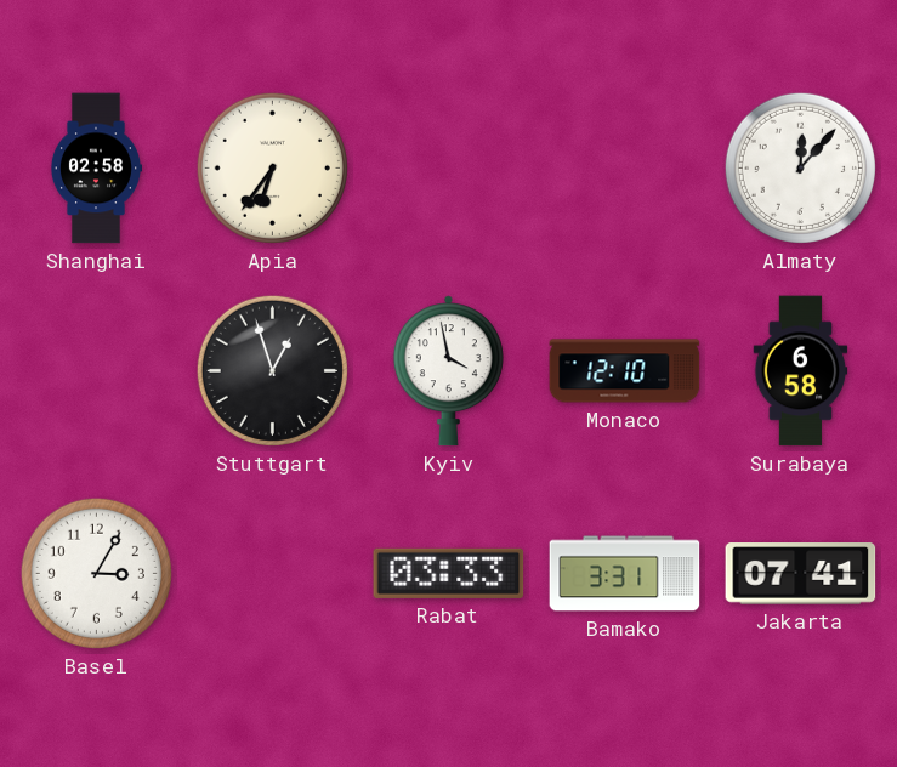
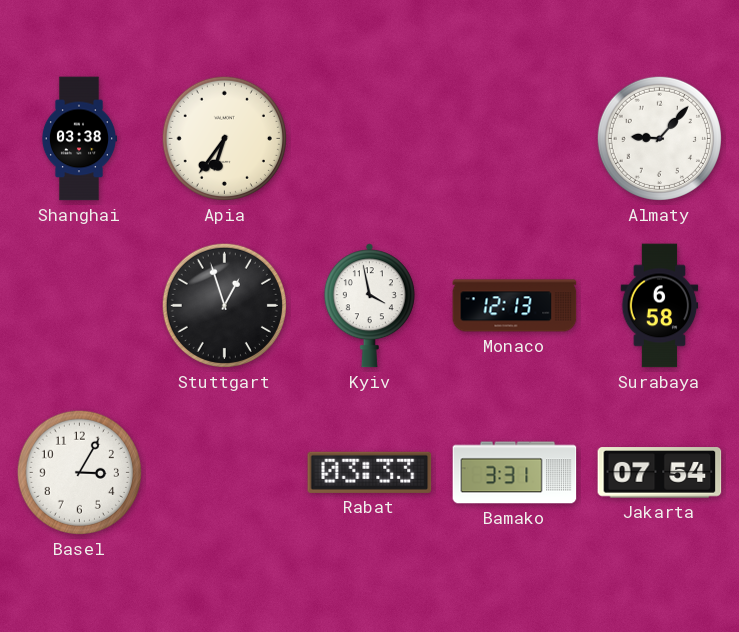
Shanghai: 02:58 -> 03:38 (79, 139)
Almaty: 12:07 -> 9:07 (659, 138)
Monaco: 12:10 -> 12:13 (515, 306)
Jakarta: 07:41 -> 07:54 (660, 473)
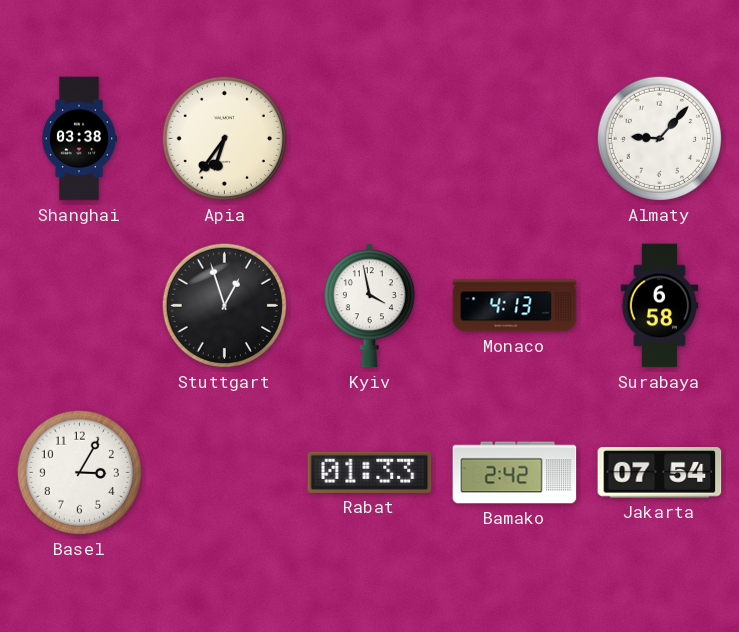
Monaco: 12:13 -> 4:13 (515, 306)
Rabat: 03:33 -> 01:33 (370, 472)
Bamako: 3:31 -> 2:42 (515, 473)
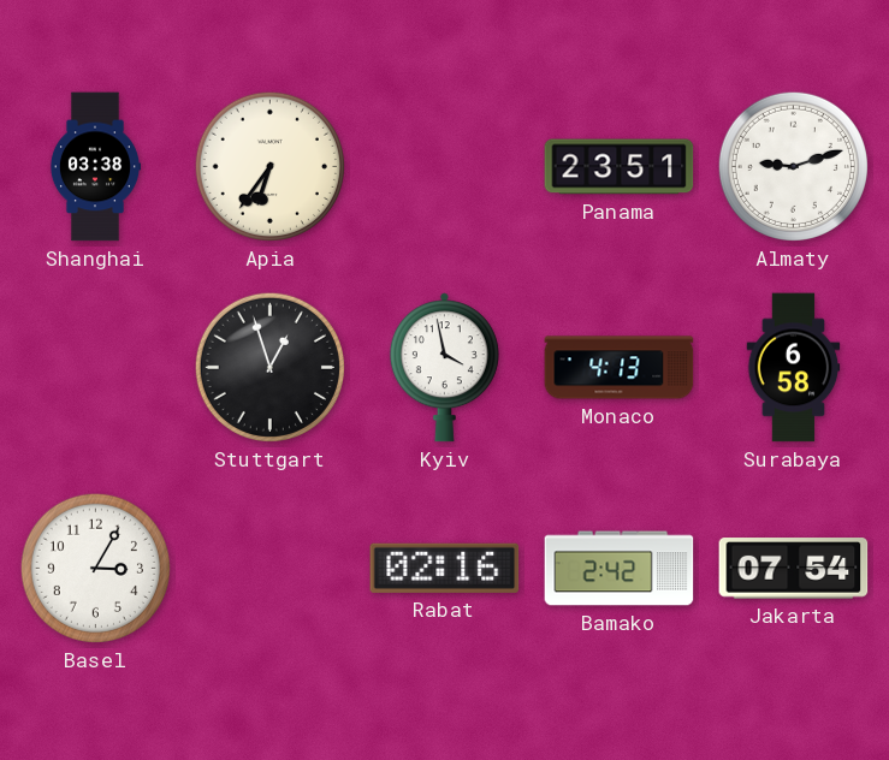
Panama: none -> 23:51 (620, 167)
Almaty: 9:07 -> 9:12 (793, 166)
Rabat: 01:33 -> 02:16 (445, 568)
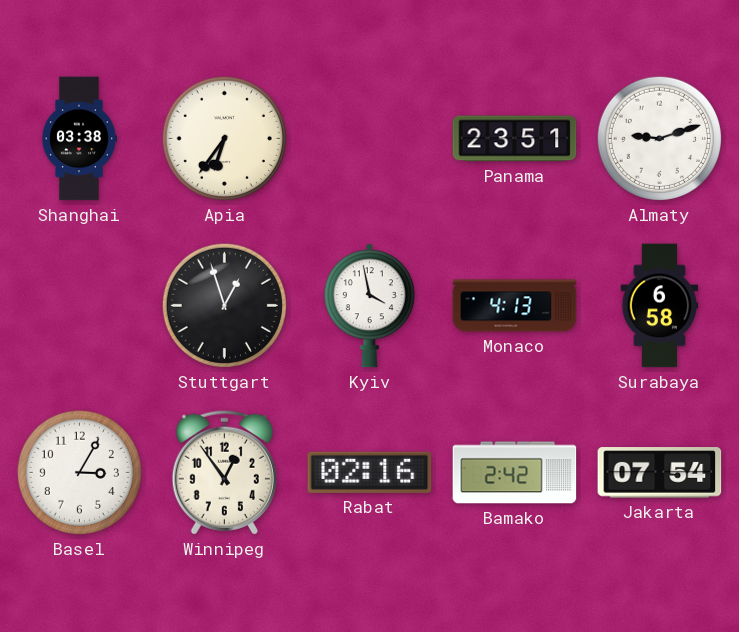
Winnipeg: none -> 12:54 (224, 472)
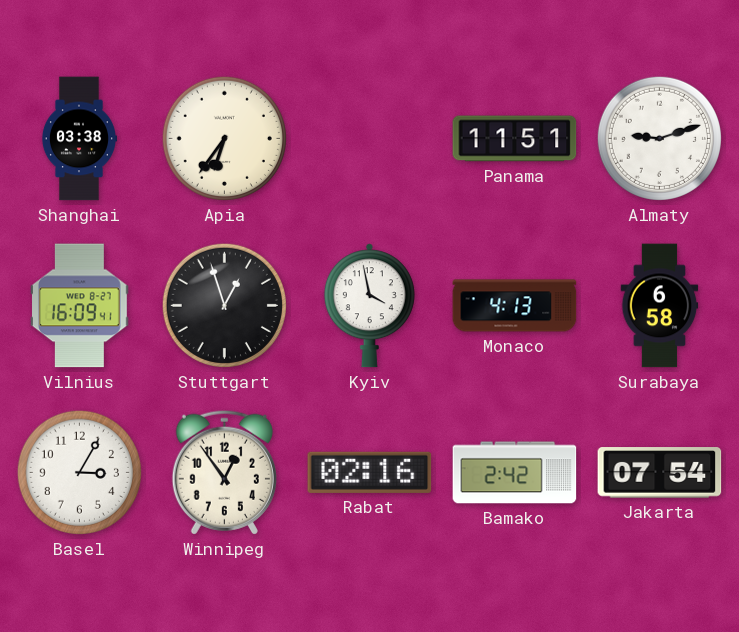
Panama: 23:51 -> 11:51 (515, 139)
Vilnius: none -> 16:09 (80, 306)
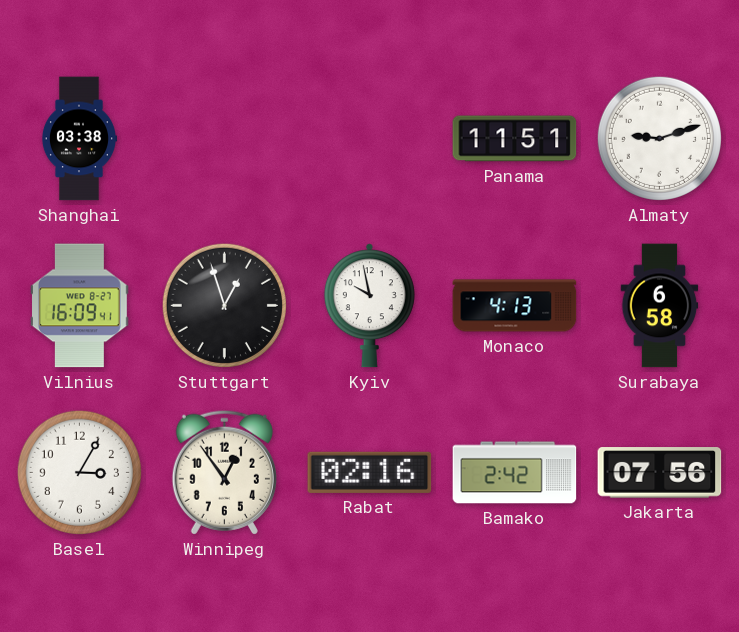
Apia: 6:36 -> none (224, 138)
Kyiv: 3:58 -> 9:58 (369, 306)
Jakarta: 07:54 -> 07:56 (660, 473)
